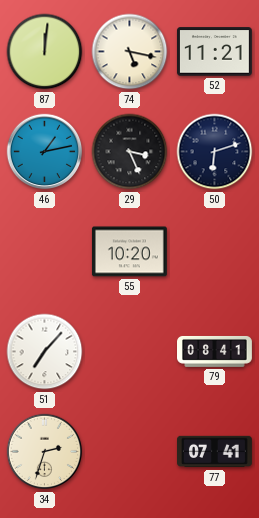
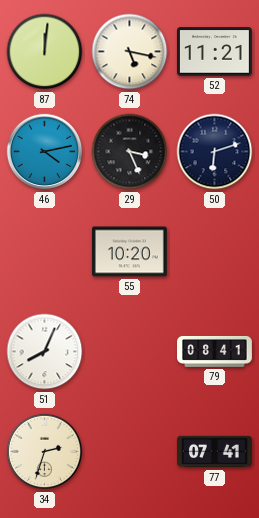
46: 1:13 -> 4:13 (45, 152)
51: 7:07 -> 8:04 (45, 352)
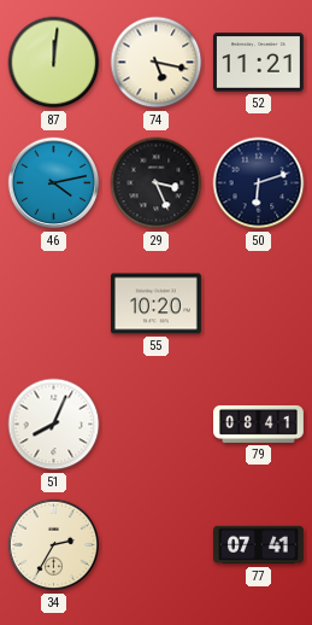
34: 2:33 -> 2:35 (54, 545)
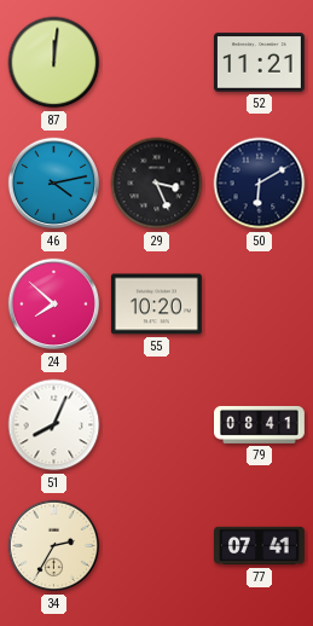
74: 5:17 -> none (157, 63)
50: 6:12 -> 6:10 (260, 184)
24: none -> 7:52 (54, 305)
